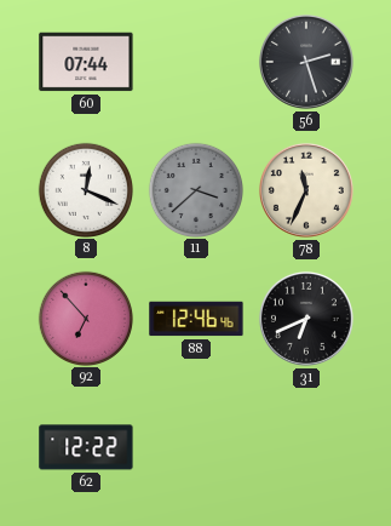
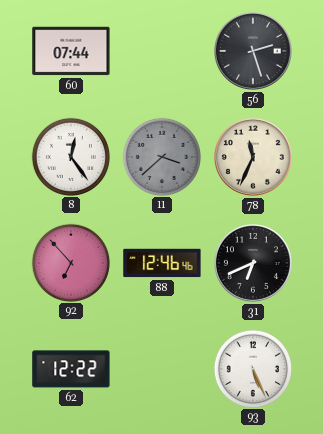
8: 12:19 -> 12:24 (70, 156)
93: none -> 5:26 (252, 368)
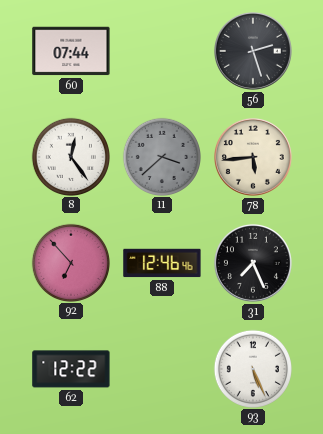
78: 11:34 -> 5:44 (253, 157)
31: 6:41 -> 7:26 (253, 263)
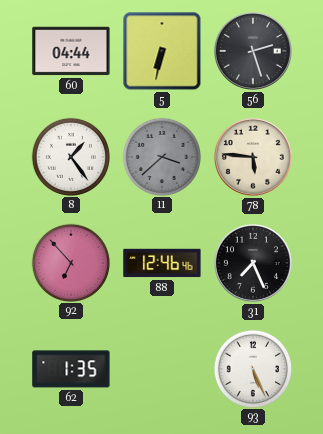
60: 07:44 -> 04:44 (71, 51)
5: none -> 6:32 (162, 51)
8: 12:24 -> 1:24 (70, 156)
78: 5:44 -> 5:46 (253, 157)
62: 12:22 -> 1:35 (71, 369)
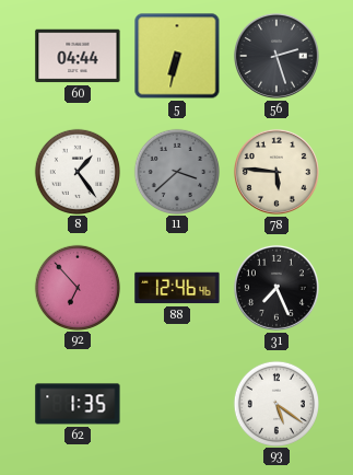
93: 5:26 -> 5:21 (275, 403)
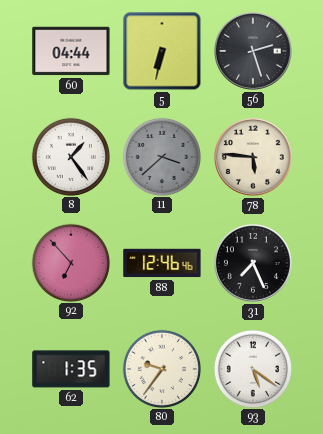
80: none -> 9:36 (161, 368)
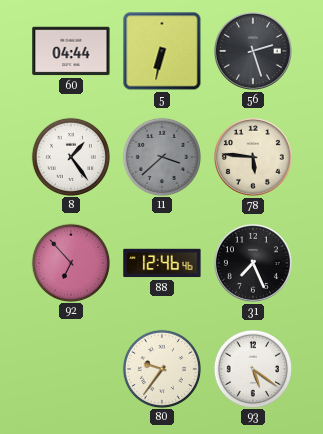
62: 1:35 -> none (71, 369)
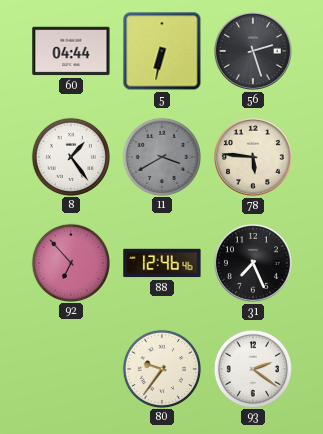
11: 3:38 -> 3:40 (161, 156)
93: 5:21 -> 2:21 (252, 368)
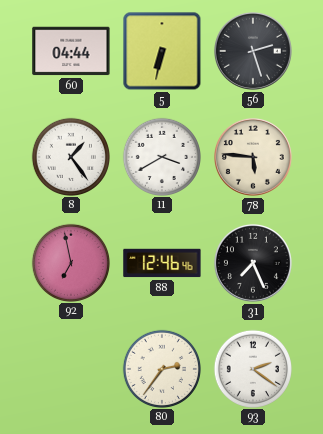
11 dial: grey -> white (161, 156)
92: 6:53 -> 6:58 (70, 262)
80: 9:36 -> 2:36 (161, 368)
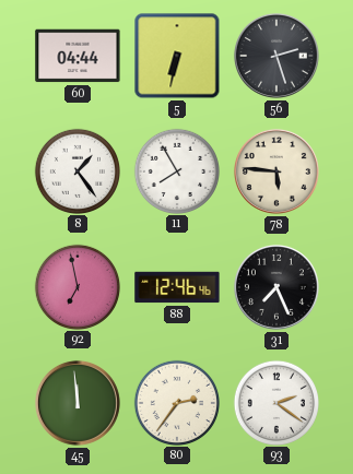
11: 3:40 -> 7:55 (176, 170)
45: none -> 11:59 (78, 403)
